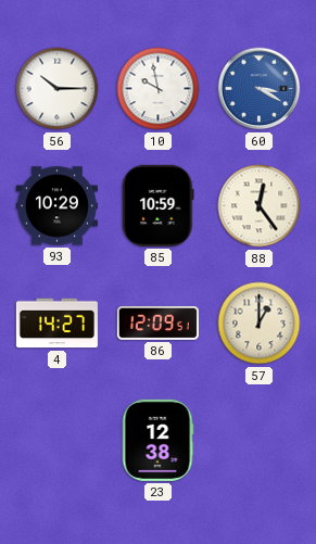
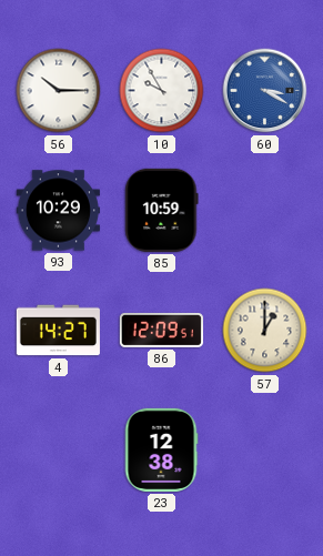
10: 9:58 -> 9:55 (162, 91)
88: 12:24 -> none (260, 206)
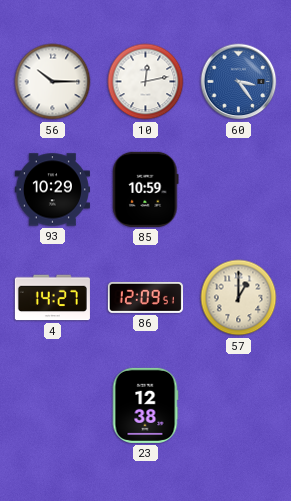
10: 9:55 -> 12:13 (146, 82)
60: 3:20 -> 3:24 (239, 82)
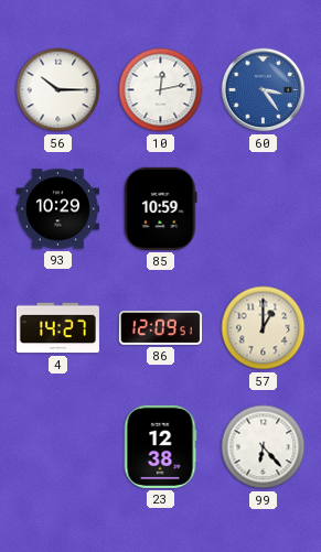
99: none -> 6:23 (264, 447)
